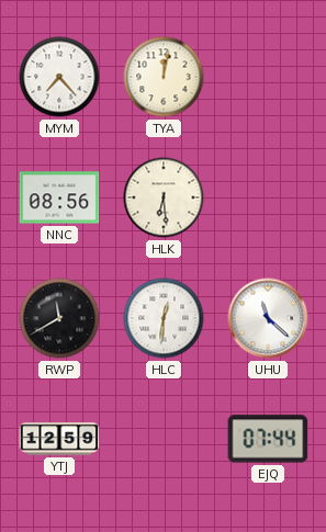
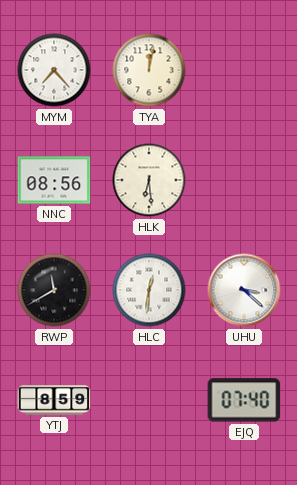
UHU: 11:22 -> 3:22 (244, 290)
YTJ: 12:59 -> 8:59 (54, 400)
EJQ: 07:44 -> 07:40 (244, 400)
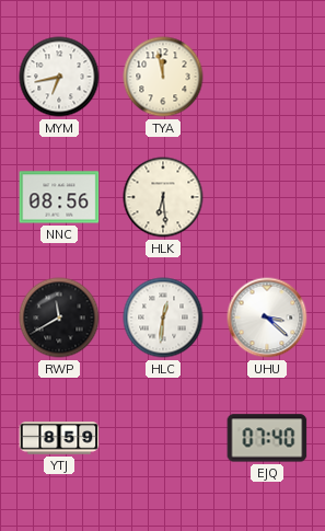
MYM: 7:23 -> 6:43 (59, 77)
TYA: 12:02 -> 11:58 (163, 77)
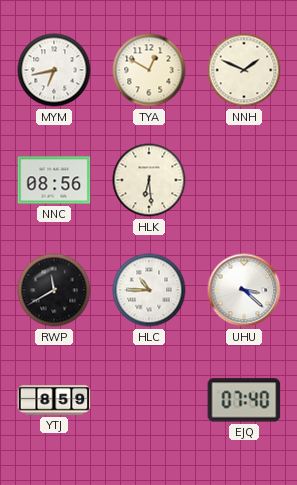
TYA: 11:58 -> 12:50 (149, 70)
NNH: none -> 1:49 (244, 70)
HLC: 12:31 -> 10:45 (149, 290)
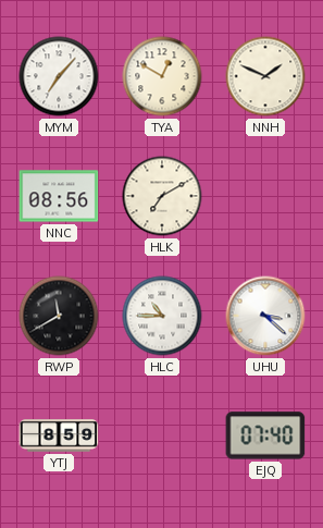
MYM: 6:43 -> 7:07 (59, 76)
HLK: 6:29 -> 7:10 (162, 196)
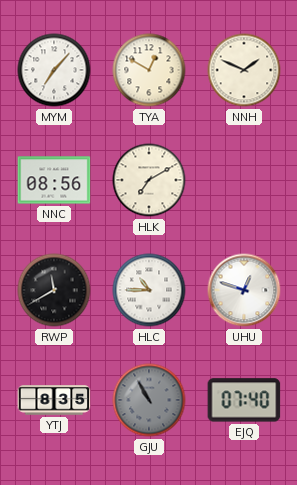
UHU: 3:22 -> 12:48 (244, 290)
YTJ: 8:59 -> 8:35 (54, 400)
GJU: none -> 10:55 (149, 400)
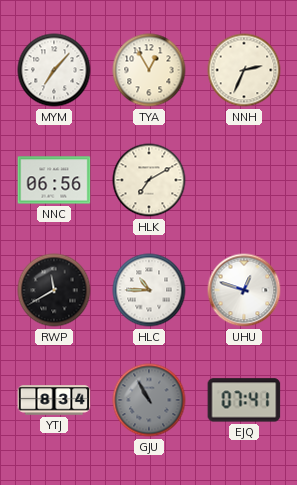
TYA: 12:50 -> 12:55 (149, 70)
NNH: 1:49 -> 2:34 (244, 70)
NNC: 08:56 -> 06:56 (54, 180)
YTJ: 8:35 -> 8:34 (54, 400)
EJQ: 07:40 -> 07:41 (244, 400)
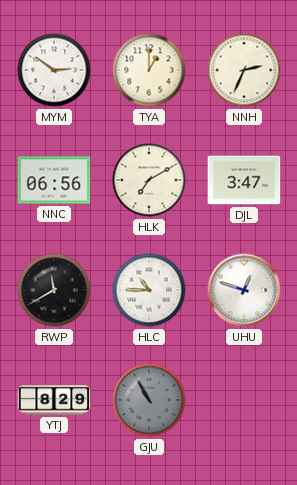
MYM: 7:07 -> 2:51 (54, 70)
TYA: 12:55 -> 1:00 (149, 70)
DJL: none -> 3:47 (244, 180)
YTJ: 8:34 -> 8:29 (54, 400)
EJQ: 07:41 -> none (244, 400)
